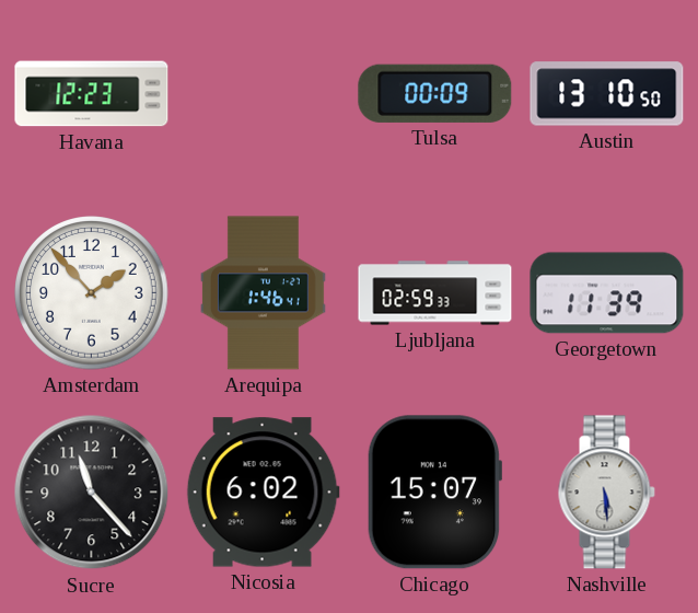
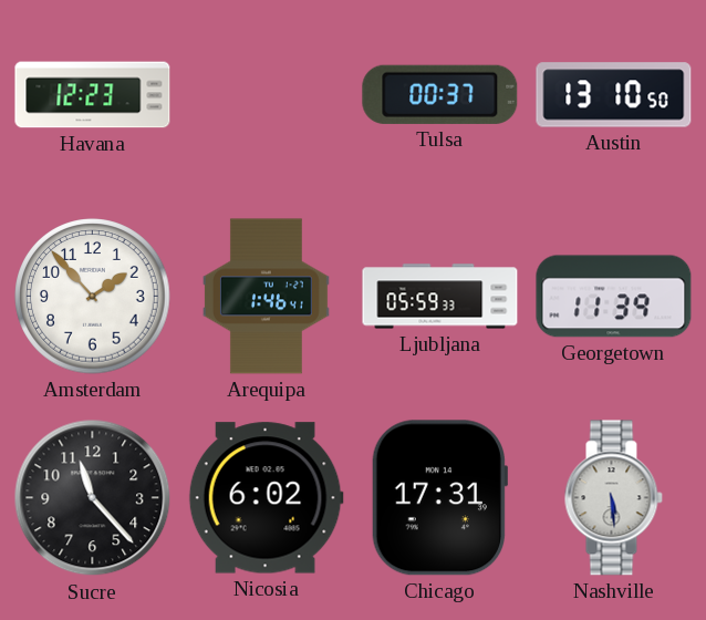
Tulsa: 00:09 -> 00:37 (440, 94)
Ljubljana: 02:59 -> 05:59 (440, 297)
Chicago: 15:07 -> 17:31 (438, 498)
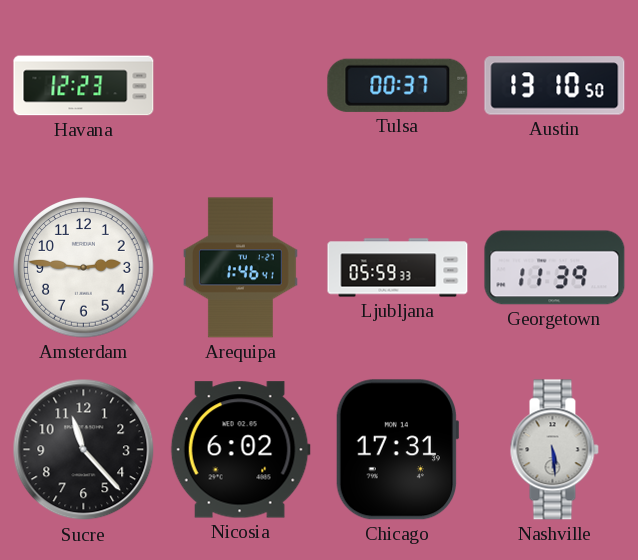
Amsterdam: 1:53 -> 2:46 (84, 268)
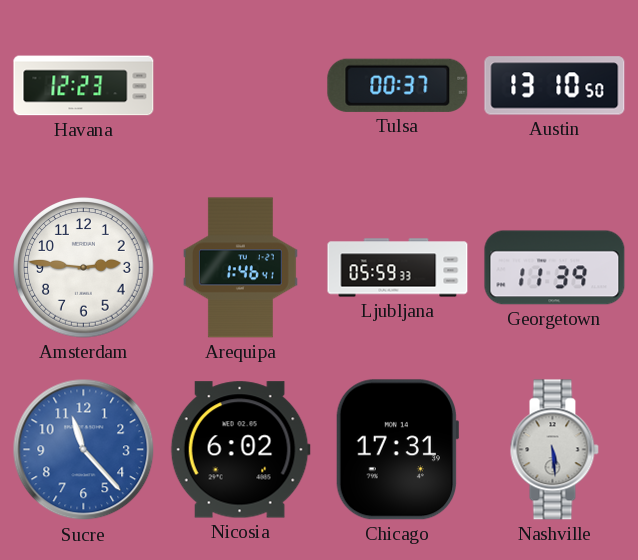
Sucre dial: black -> blue (84, 450)
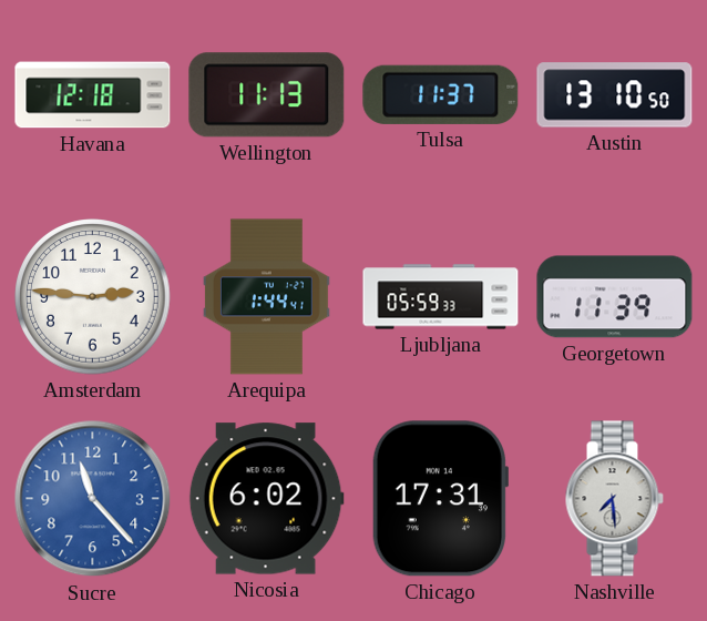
Havana: 12:23 -> 12:18 (93, 95)
Wellington: none -> 11:13 (267, 95)
Tulsa: 00:37 -> 11:37 (441, 94)
Arequipa: 1:46 -> 1:44 (266, 297)
Nashville: 5:29 -> 7:29 (614, 499)
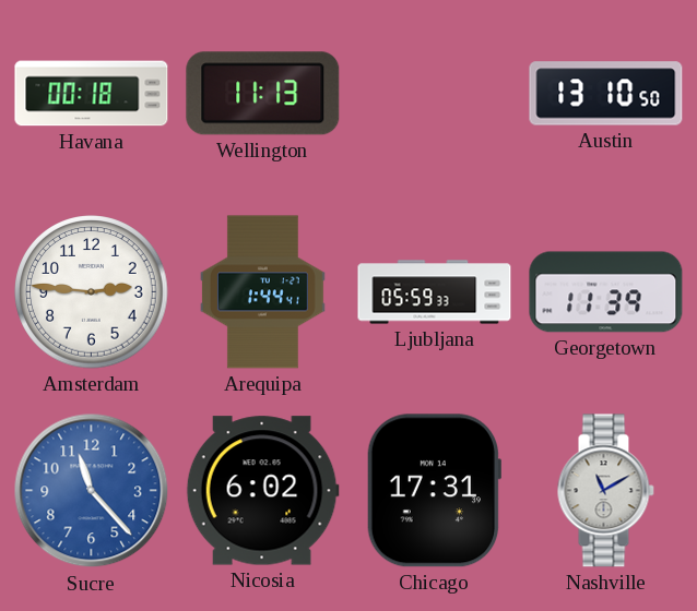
Havana: 12:18 -> 00:18 (92, 94)
Tulsa: 11:37 -> none (441, 94)
Nashville: 7:29 -> 11:10 (605, 491)
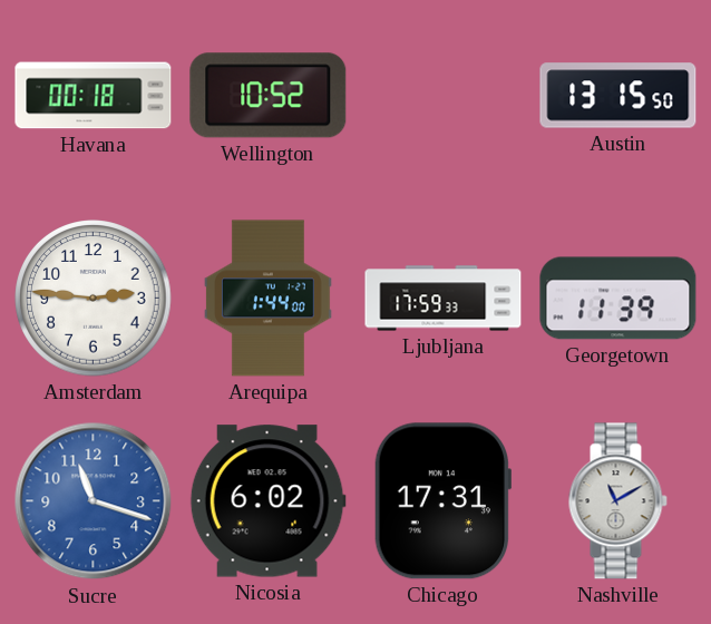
Wellington: 11:13 -> 10:52 (269, 96)
Austin: 13:10 -> 13:15 (619, 96)
Arequipa: 1:44:41 -> 1:44:00 (267, 299)
Ljubljana: 05:59 -> 17:59 (444, 299)
Sucre: 11:23 -> 11:18 (94, 501)
